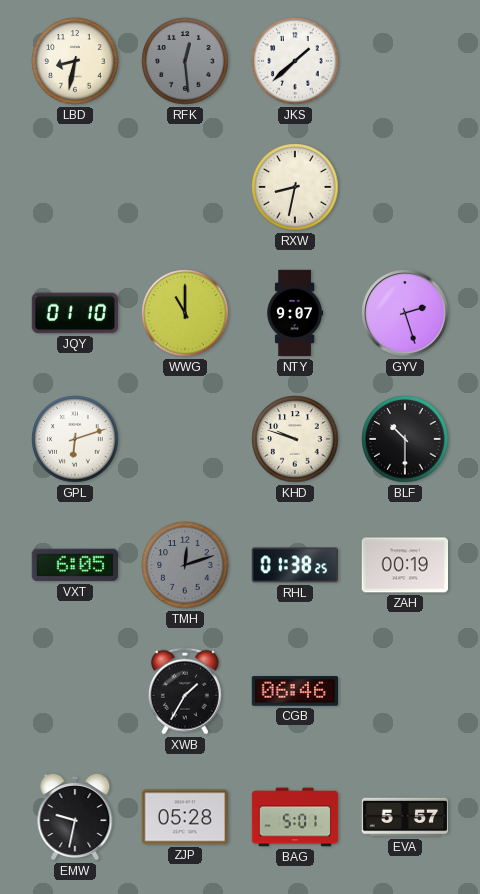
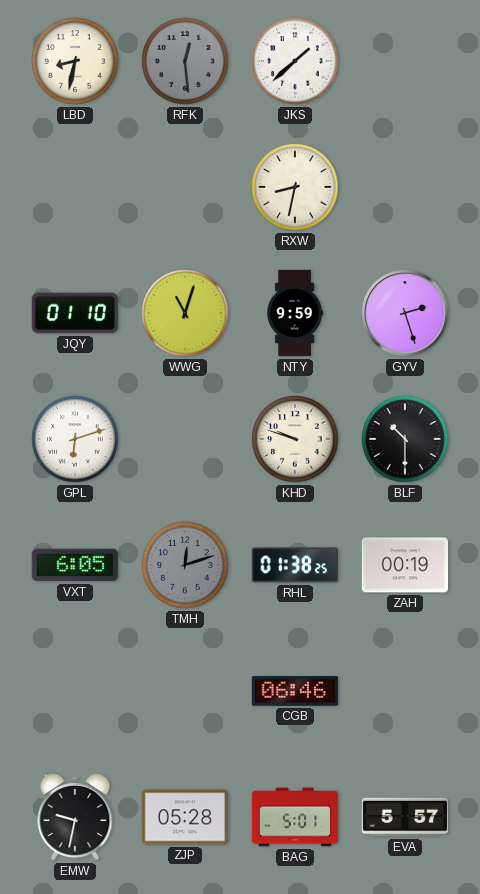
WWG: 11:00 -> 11:03 (185, 313)
NTY: 9:07 -> 9:59 (295, 313)
XWB: 1:35 -> none (185, 691)
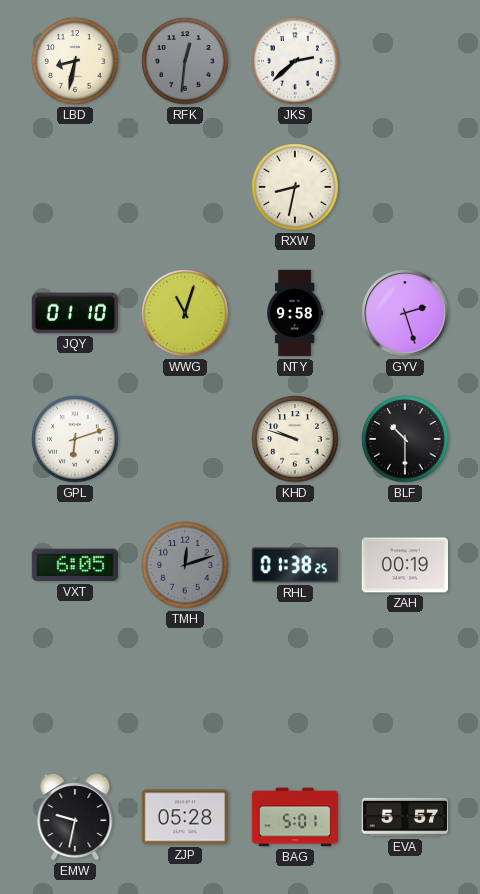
RFK: 12:29 -> 12:31 (185, 61)
JKS: 1:38 -> 2:38 (295, 61)
NTY: 9:59 -> 9:58 (295, 313)
CGB: 06:46 -> none (295, 691)
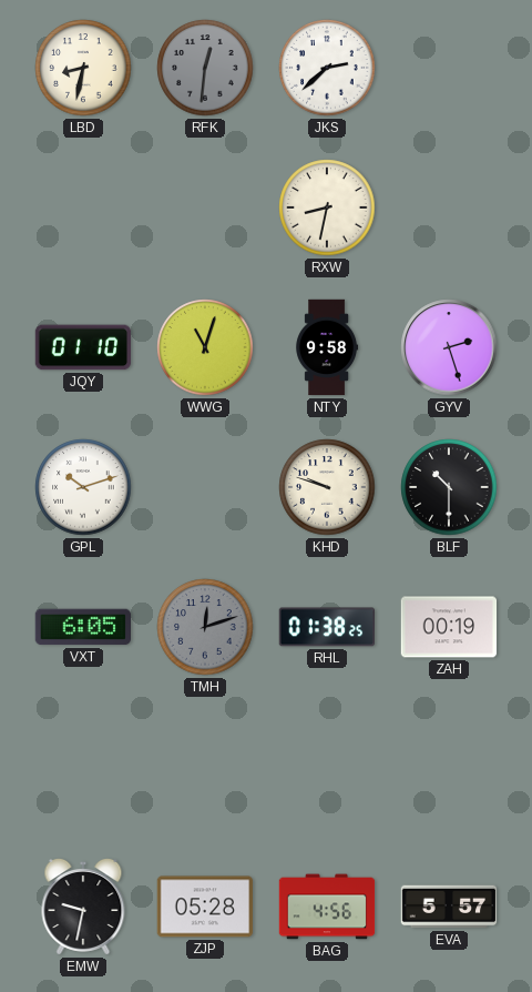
GPL: 6:12 -> 10:12 (83, 487)
BAG: 5:01 -> 4:56 (327, 907)
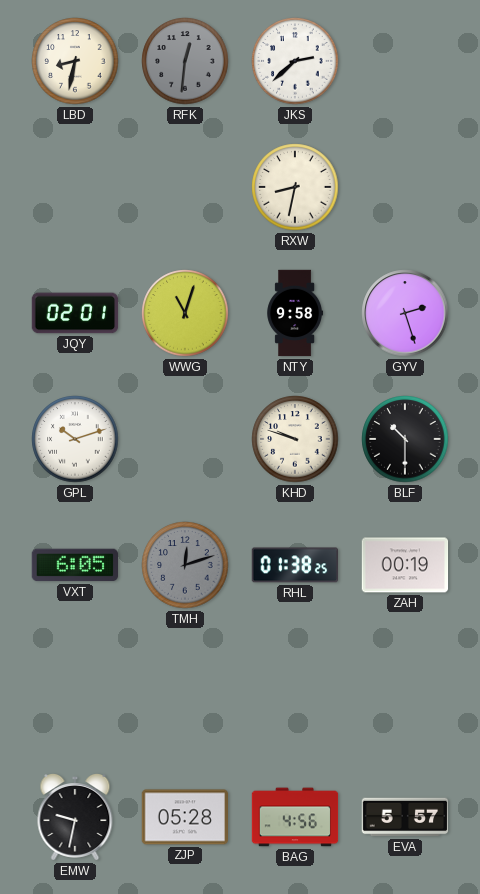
JQY: 01:10 -> 02:01 (75, 313)
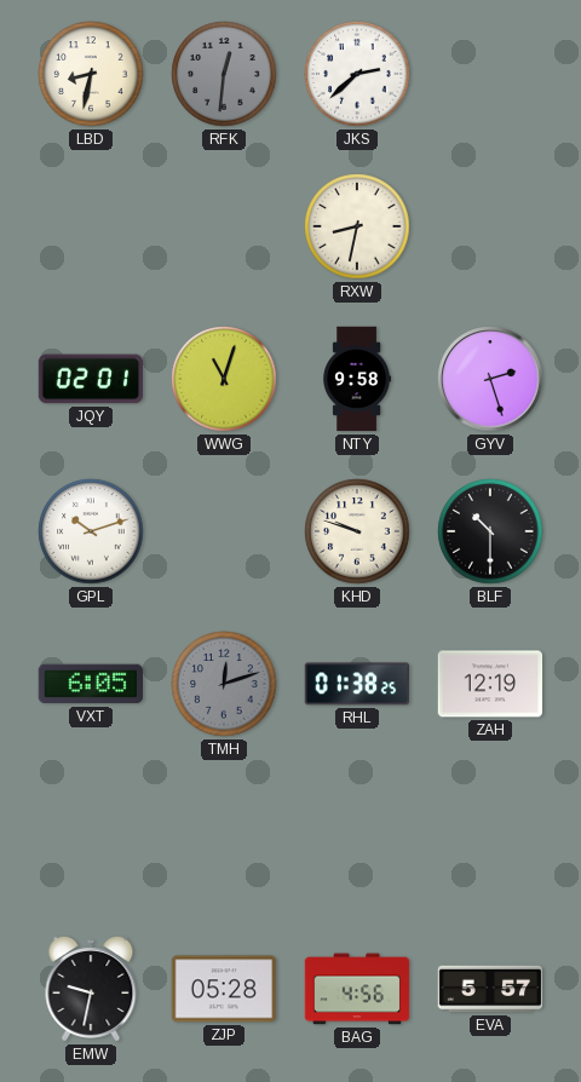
ZAH: 00:19 -> 12:19 (490, 684)
